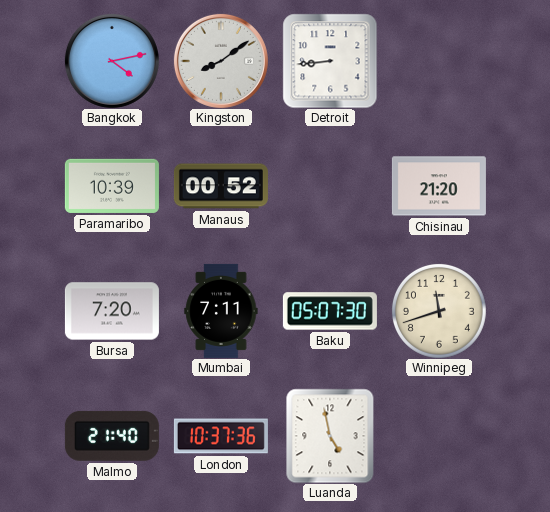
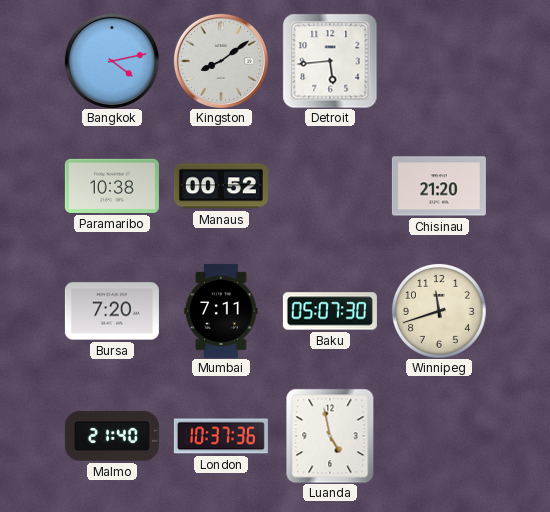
Detroit: 8:44 -> 5:44 (330, 61)
Paramaribo: 10:39 -> 10:38 (112, 186)
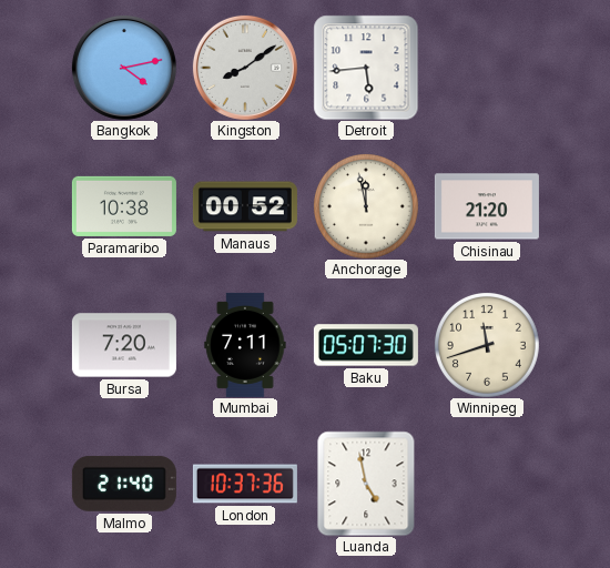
Anchorage: none -> 11:58 (366, 206)
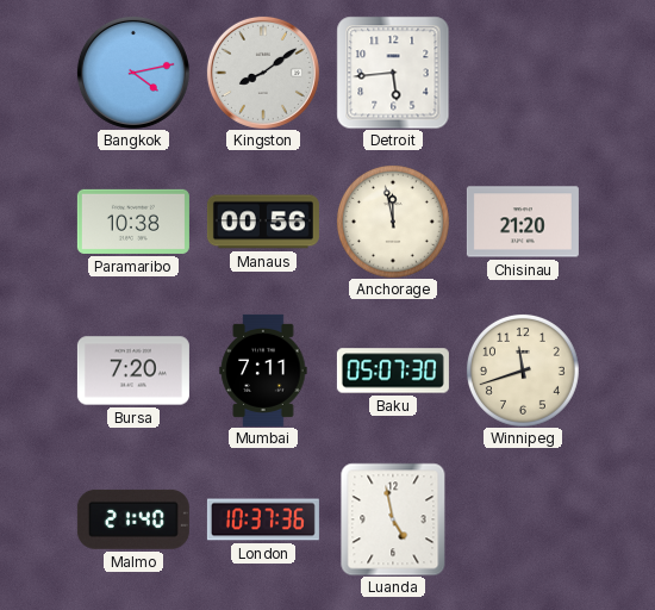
Manaus: 00:52 -> 00:56 (263, 222)
